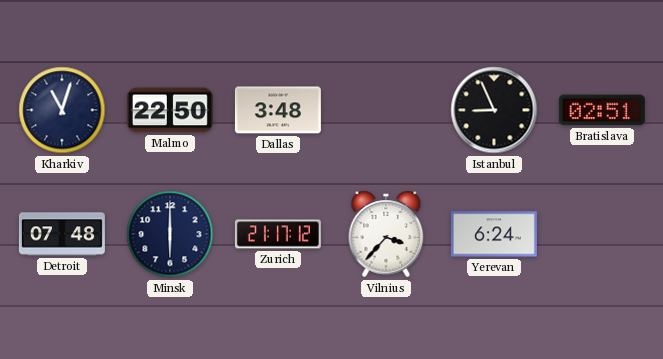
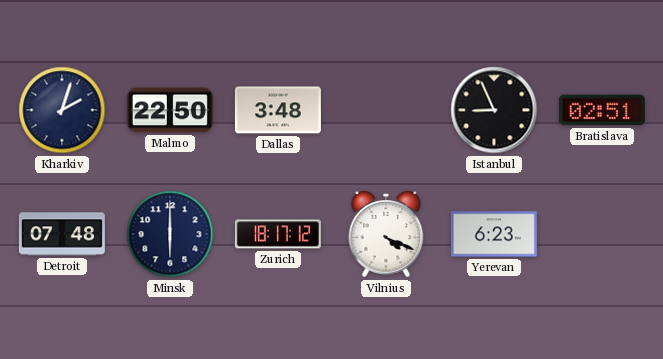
Kharkiv: 11:03 -> 2:03 (62, 110)
Zurich: 21:17 -> 18:17 (278, 234)
Vilnius: 3:37 -> 4:19 (386, 234)
Yerevan: 6:24 -> 6:23 (494, 234)
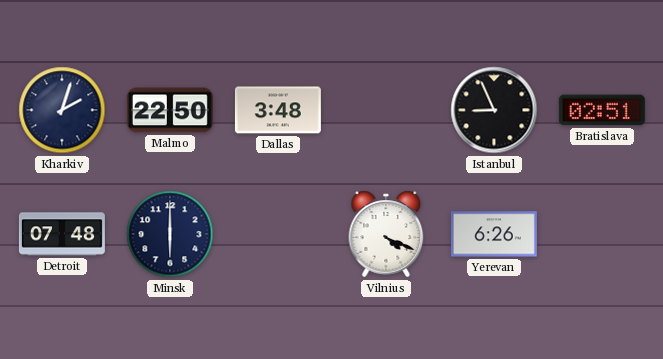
Zurich: 18:17 -> none (278, 234)
Yerevan: 6:23 -> 6:26 (494, 234)
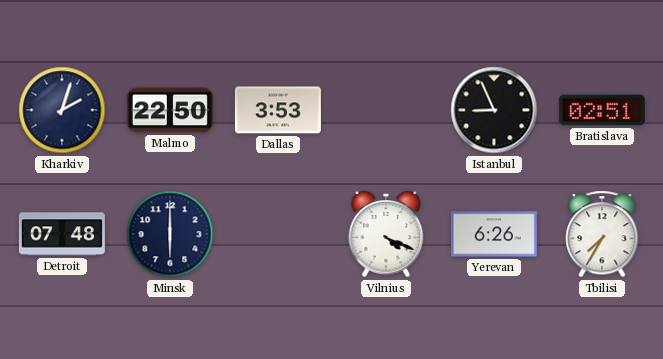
Dallas: 3:48 -> 3:53 (278, 110)
Tbilisi: none -> 7:35 (602, 234)
